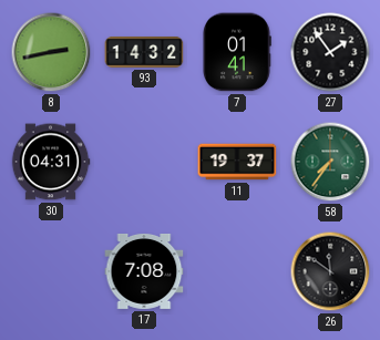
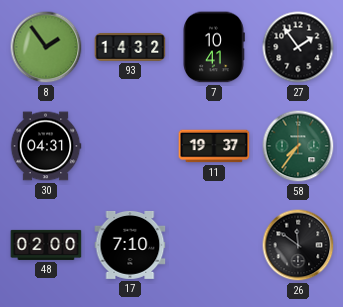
8: 2:43 -> 1:54 (46, 47)
7: 01:41 -> 10:41 (214, 47)
48: none -> 02:00 (46, 245)
17: 7:08 -> 7:10 (130, 245)
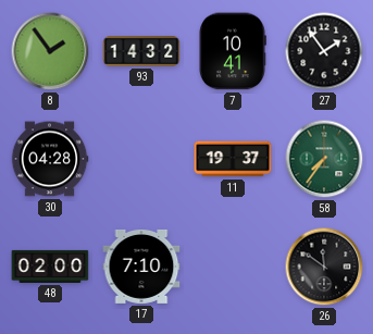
30: 04:31 -> 04:28 (50, 159)
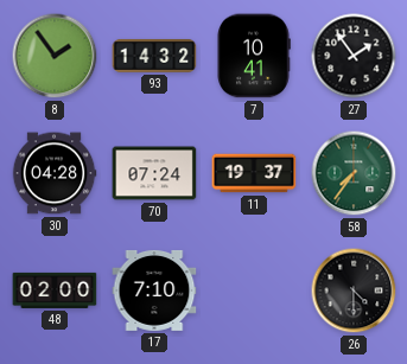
70: none -> 07:24 (154, 173)
26: 11:51 -> 4:30 (354, 290)
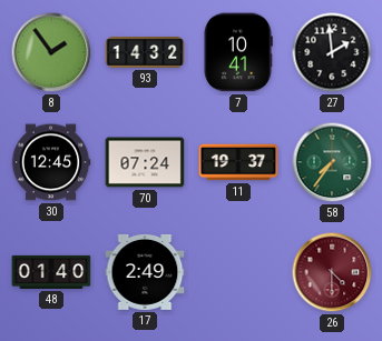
27: 1:54 -> 1:59 (332, 52)
30: 04:28 -> 12:45 (51, 162)
48: 02:00 -> 01:40 (51, 272)
17: 7:10 -> 2:49 (145, 272)
26 dial: black -> burgundy (332, 272)
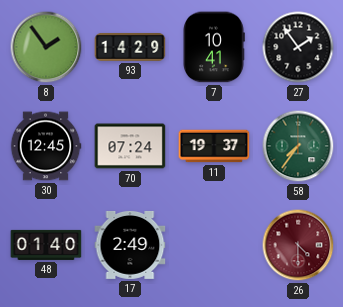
93: 14:32 -> 14:29 (130, 47)
27: 1:59 -> 1:54 (298, 47)
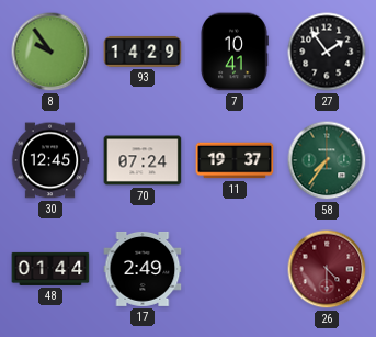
8: 1:54 -> 9:54 (50, 52)
48: 01:40 -> 01:44 (50, 269)
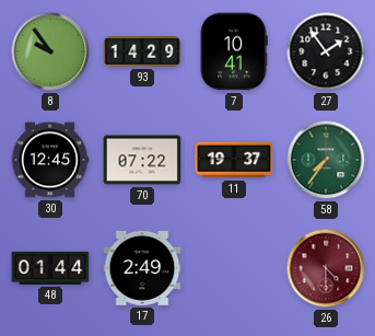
70: 07:24 -> 07:22 (142, 160)
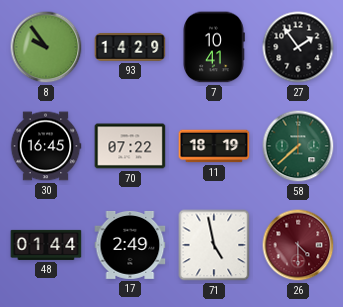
30: 12:45 -> 16:45 (46, 146)
11: 19:37 -> 18:19 (214, 146)
58: 7:36 -> 7:38 (298, 146)
71: none -> 4:58 (214, 245)
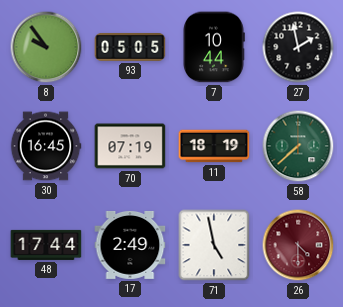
93: 14:29 -> 05:05 (130, 47)
7: 10:41 -> 10:44 (214, 47)
27: 1:54 -> 1:58 (298, 47)
70: 07:22 -> 07:19 (130, 146)
48: 01:44 -> 17:44 (46, 245)
